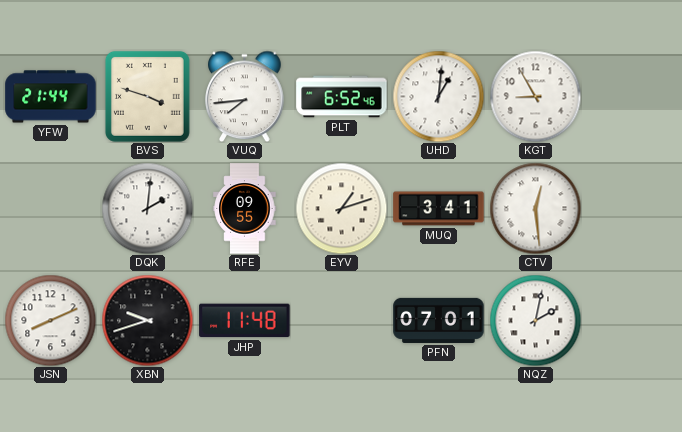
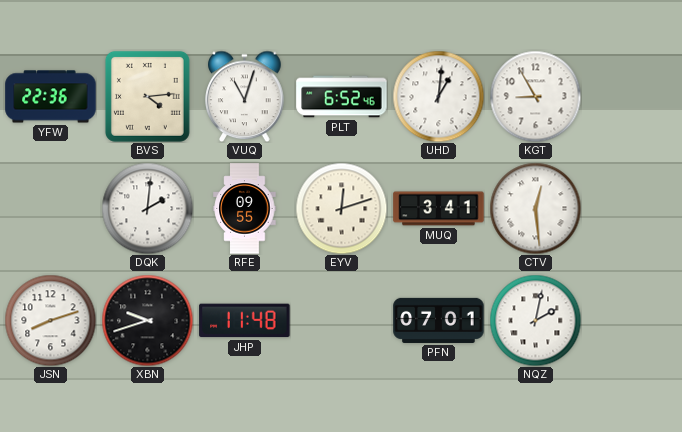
YFW: 21:44 -> 22:36 (51, 97)
BVS: 3:48 -> 4:14 (147, 96)
VUQ: 7:44 -> 11:03 (245, 96)
EYV: 1:12 -> 12:12 (341, 208)
JSN: 8:11 -> 8:12 (50, 320)
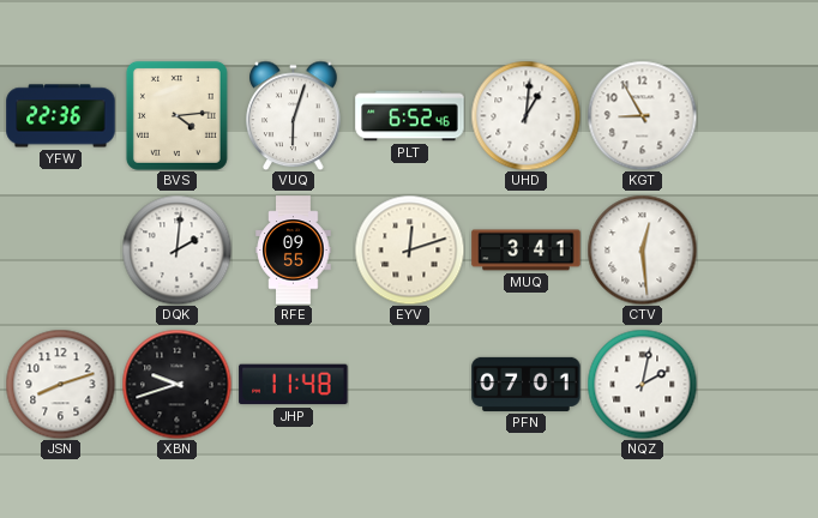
VUQ: 11:03 -> 6:03 (294, 115)
